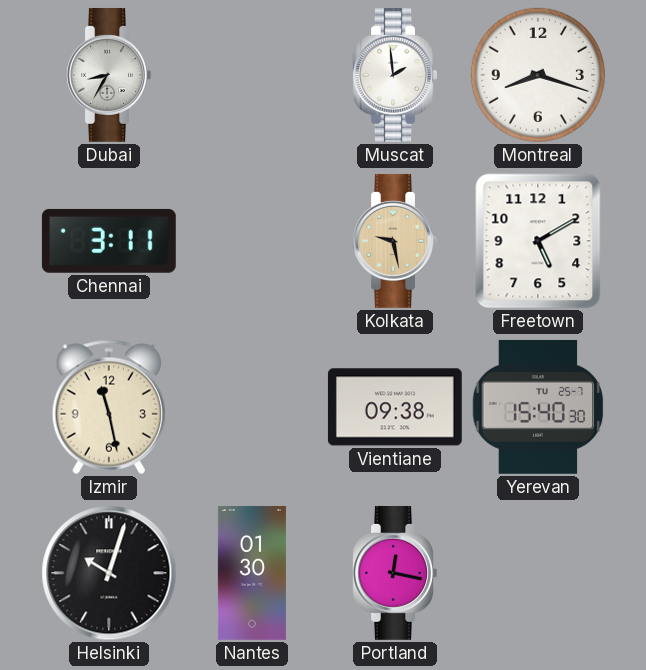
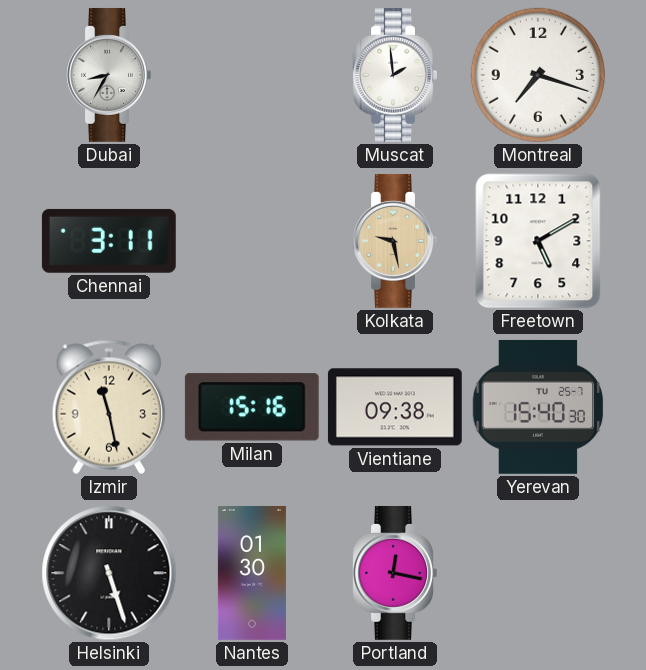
Montreal: 8:18 -> 7:18 (538, 75)
Milan: none -> 15:16 (252, 407)
Helsinki: 10:03 -> 5:27 (109, 573)
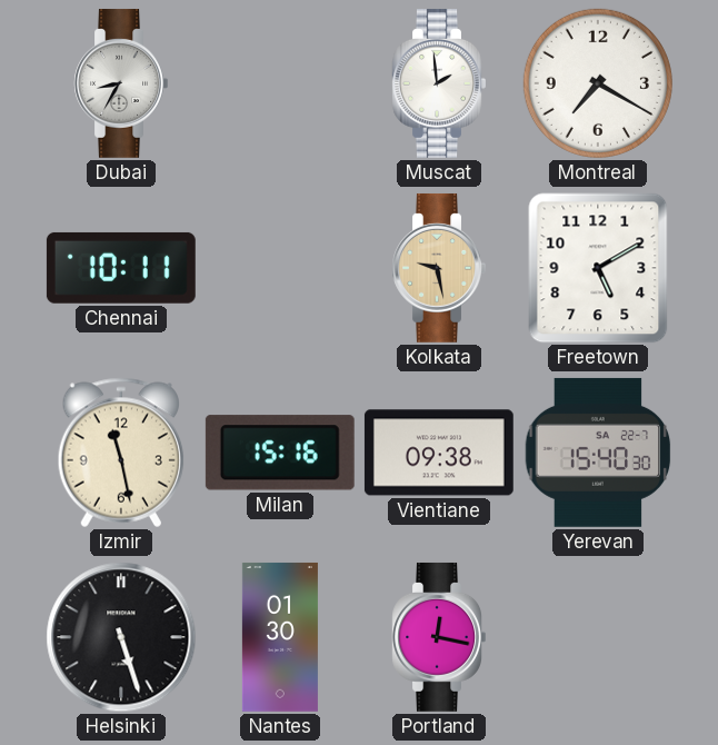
Montreal: 7:18 -> 7:20 (598, 83)
Chennai: 3:11 -> 10:11 (121, 268)
Yerevan date: TU 25-7 -> SA 22-7 (598, 453)
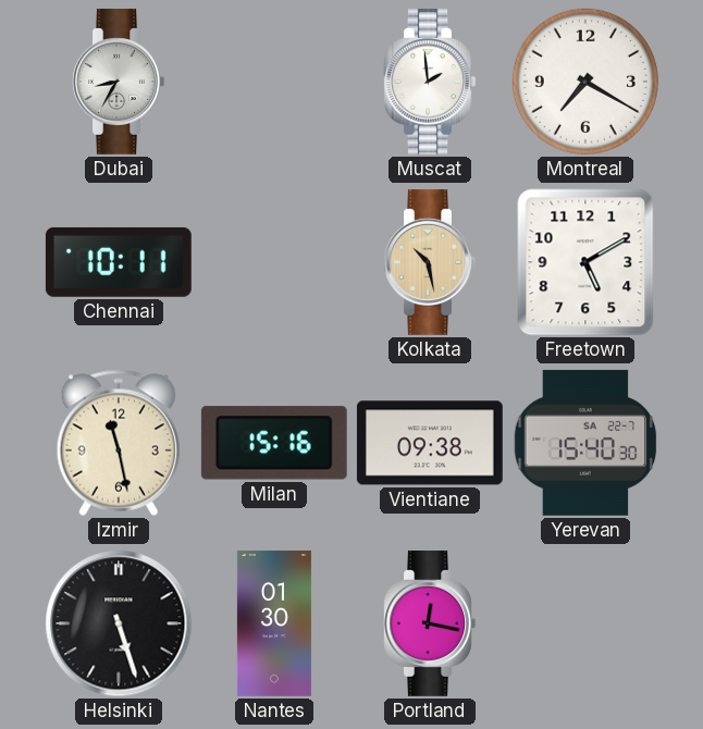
Kolkata: 9:28 -> 10:28 (430, 262)
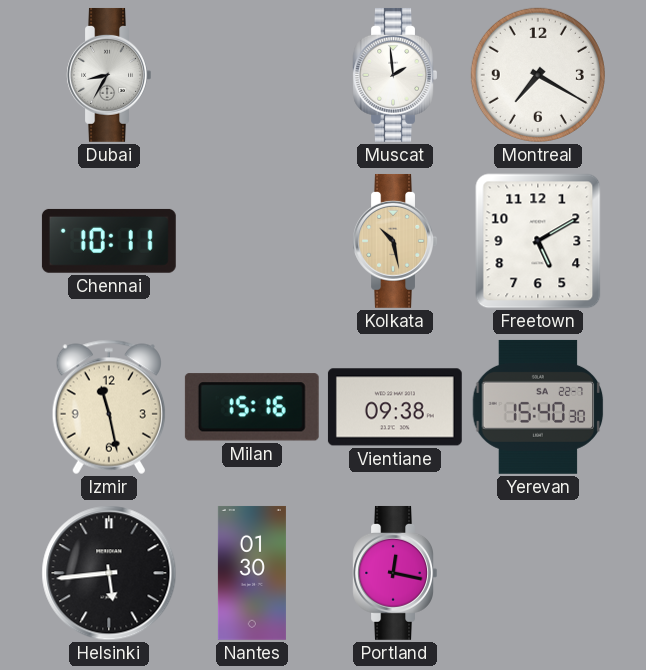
Helsinki: 5:27 -> 5:44 (109, 573)
